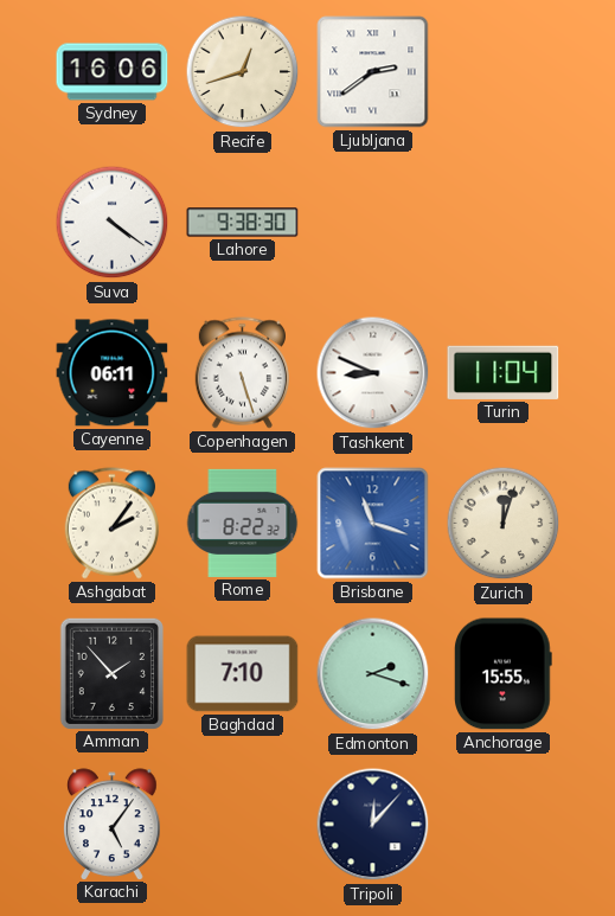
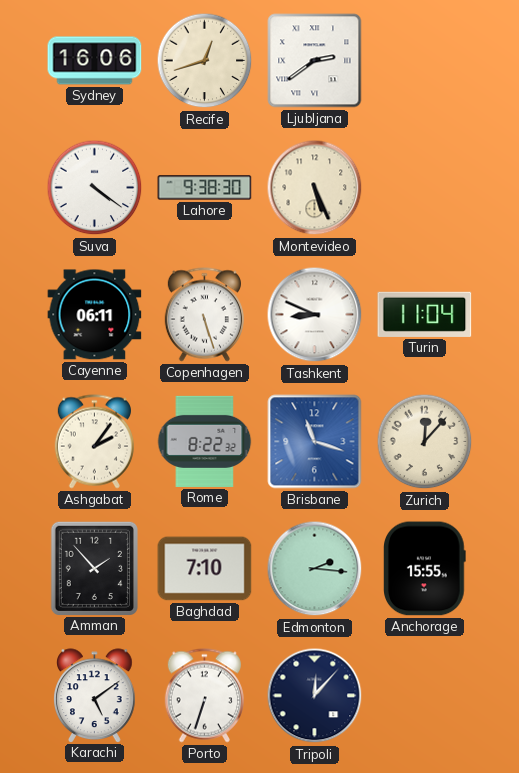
Montevideo: none -> 5:26 (315, 188)
Zurich: 12:03 -> 12:07 (425, 442)
Edmonton: 2:18 -> 2:16 (315, 569)
Karachi: 5:06 -> 5:09 (95, 695)
Porto: none -> 6:33 (204, 696)
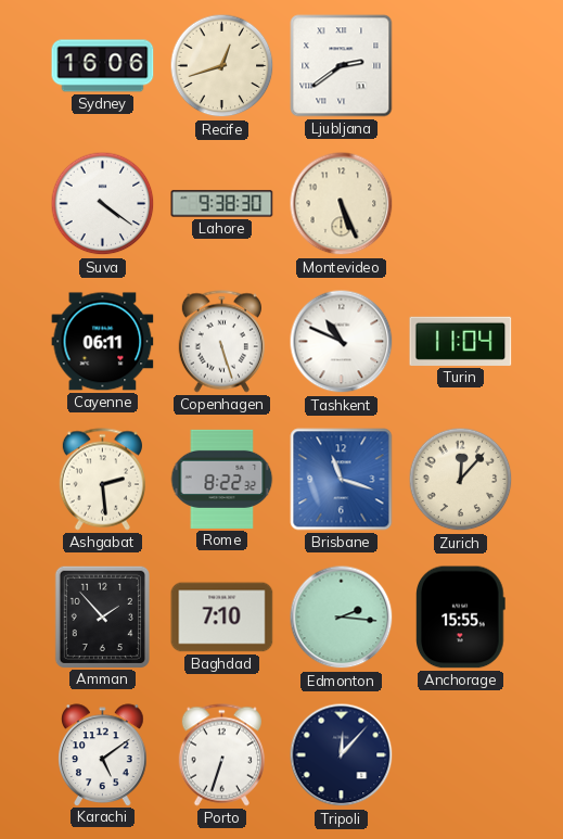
Tashkent: 8:49 -> 10:49 (342, 342)
Ashgabat: 2:06 -> 2:29 (102, 480)
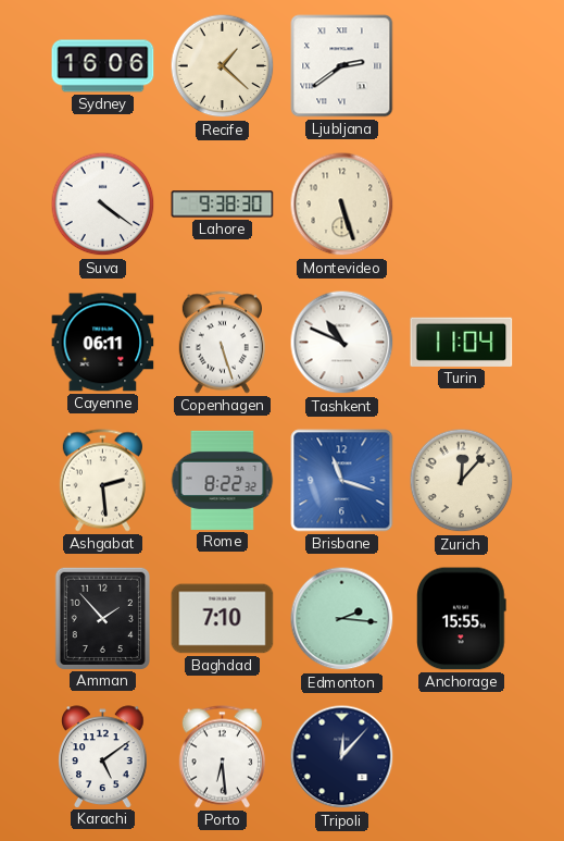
Recife: 12:42 -> 1:22 (223, 66)
Montevideo: 5:26 -> 5:27 (342, 205)
Porto: 6:33 -> 6:29 (222, 757)
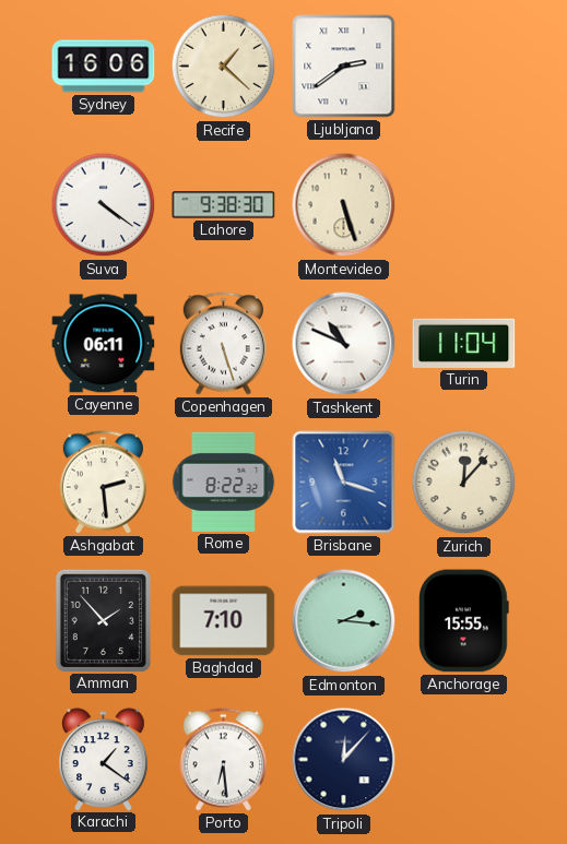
Karachi: 5:09 -> 1:21 (104, 759)
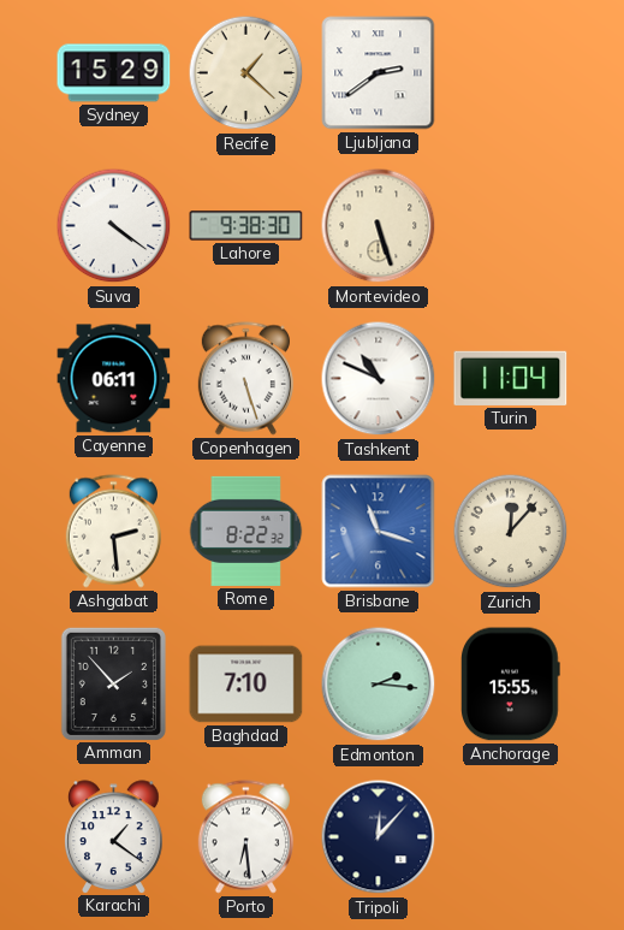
Sydney: 16:06 -> 15:29 (114, 73)
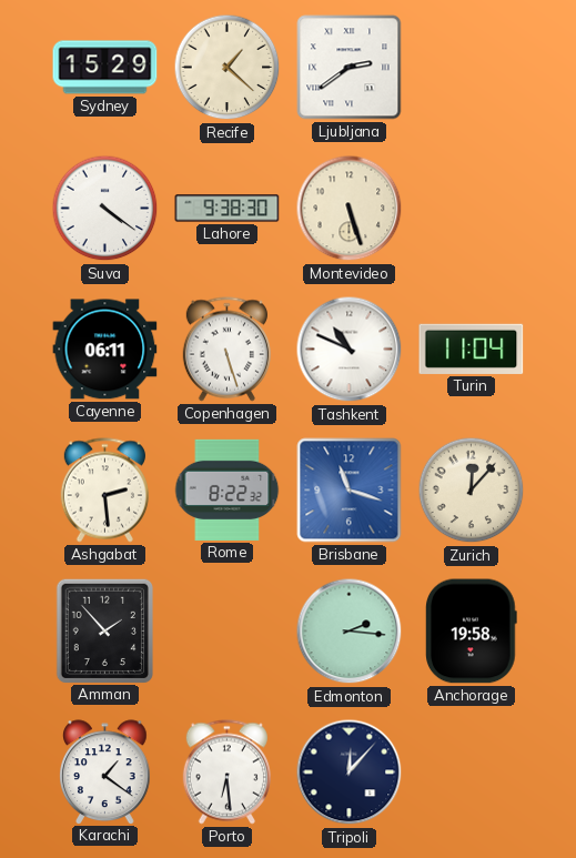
Baghdad: 7:10 -> none (246, 685)
Anchorage: 15:55 -> 19:58 (472, 632)
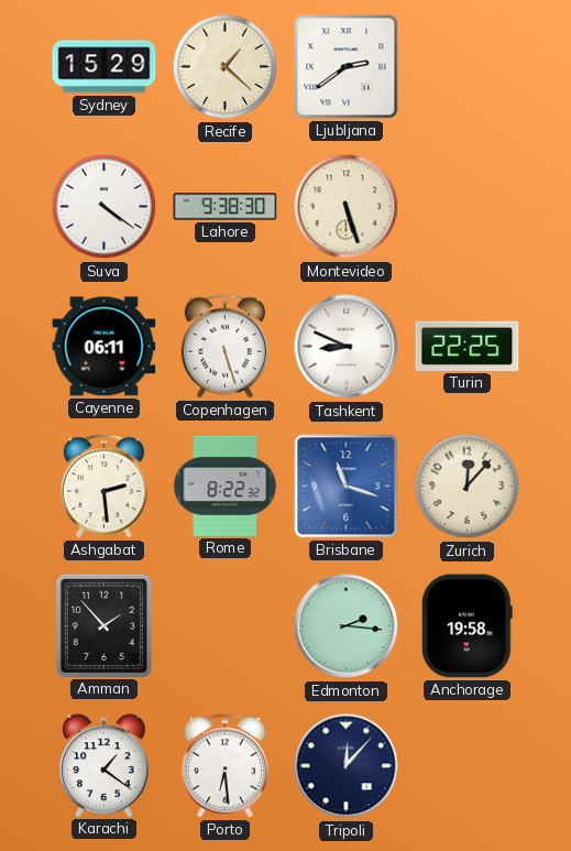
Tashkent: 10:49 -> 8:49 (347, 347)
Turin: 11:04 -> 22:25 (468, 346)
